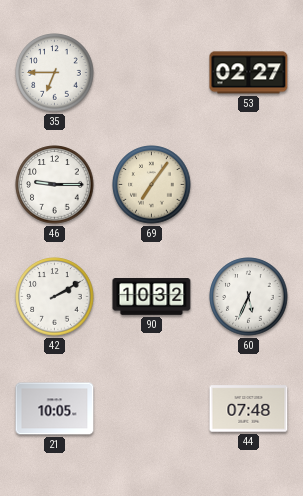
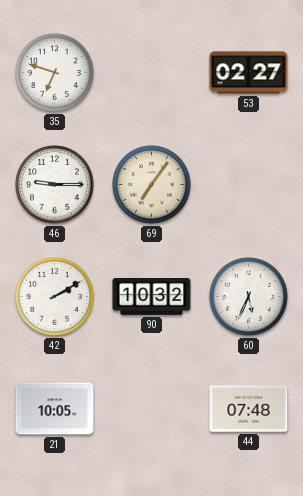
35: 6:45 -> 6:48 (55, 73)
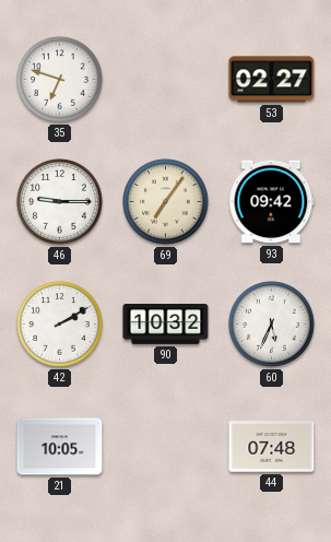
93: none -> 09:42 (272, 202)
